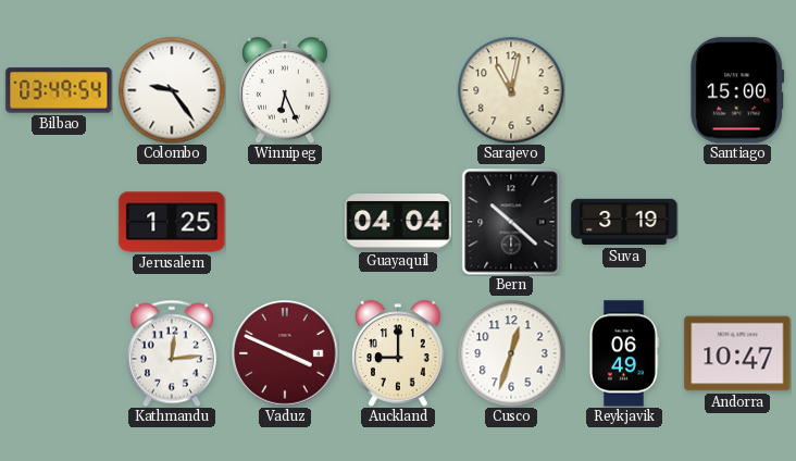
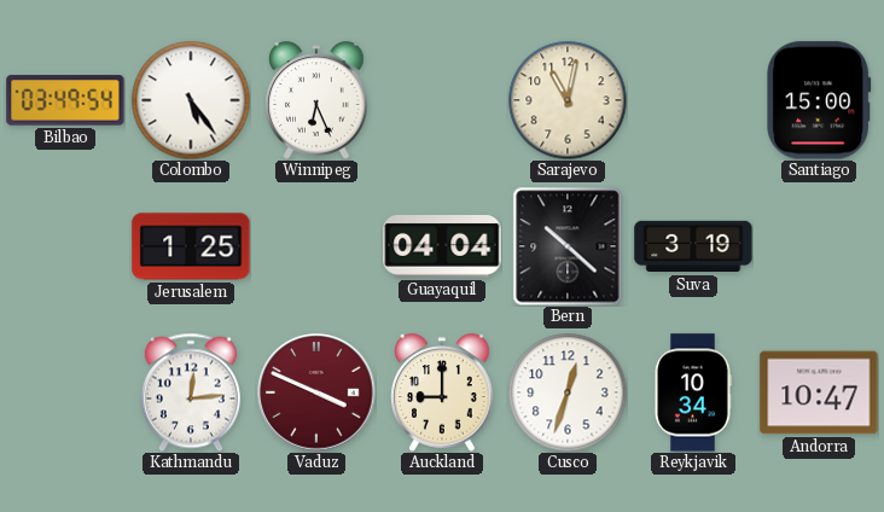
Colombo: 9:24 -> 5:24 (191, 100)
Reykjavik: 06:49 -> 10:34 (693, 392)
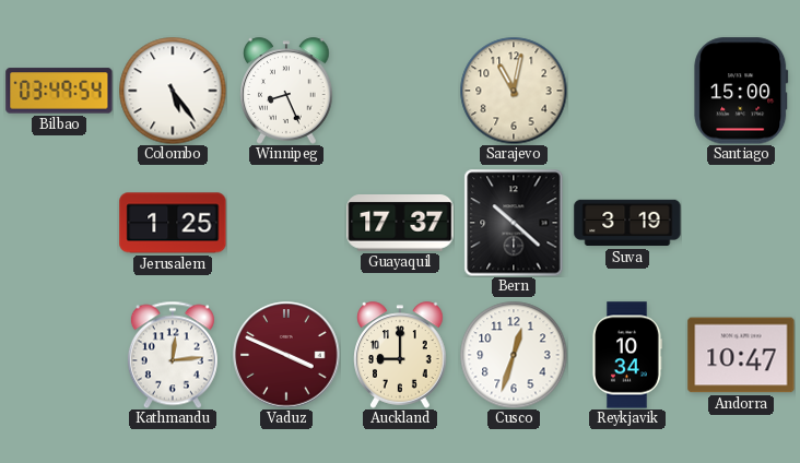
Winnipeg: 6:26 -> 8:26 (286, 91)
Guayaquil: 04:04 -> 17:37 (400, 224)
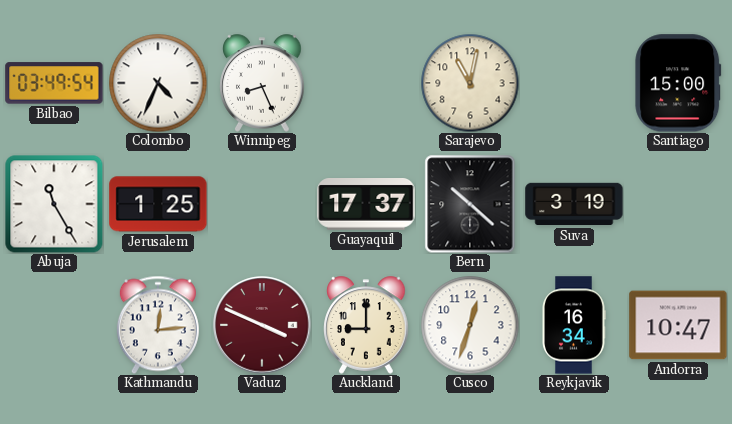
Colombo: 5:24 -> 4:34 (158, 83)
Abuja: none -> 11:25 (54, 204)
Reykjavik: 10:34 -> 16:34 (574, 325)
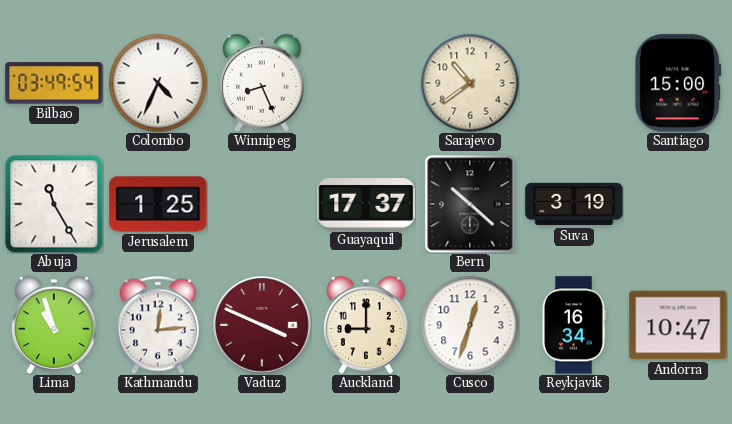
Sarajevo: 11:02 -> 10:39 (470, 83)
Lima: none -> 10:57 (54, 325)
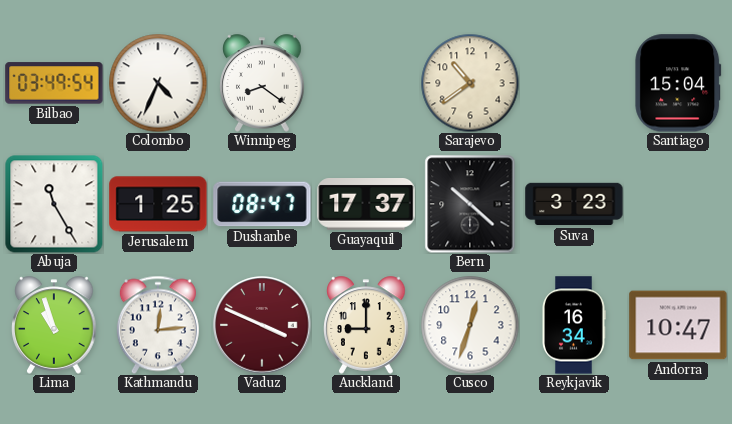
Winnipeg: 8:26 -> 8:21 (262, 83)
Santiago: 15:00 -> 15:04 (678, 83)
Dushanbe: none -> 08:47 (262, 204)
Suva: 3:19 -> 3:23 (574, 204)
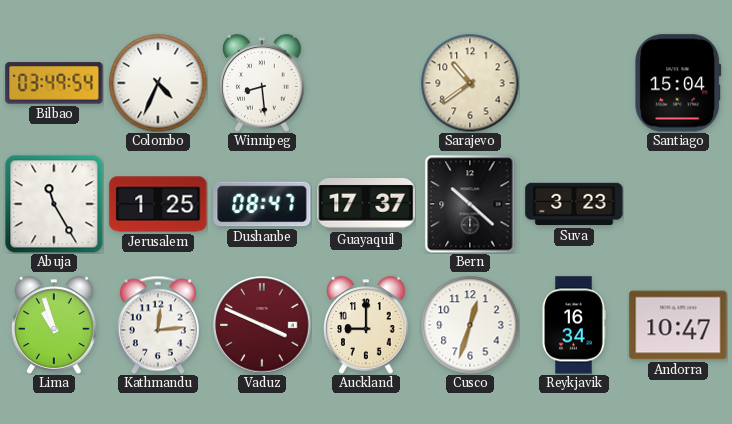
Winnipeg: 8:21 -> 8:29 (262, 83)
